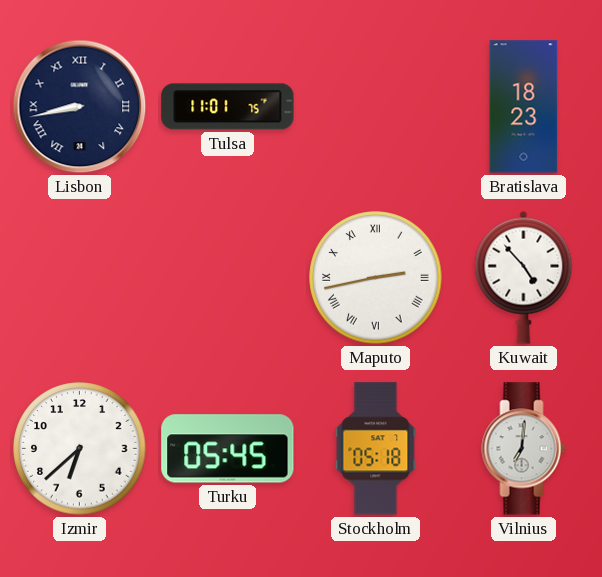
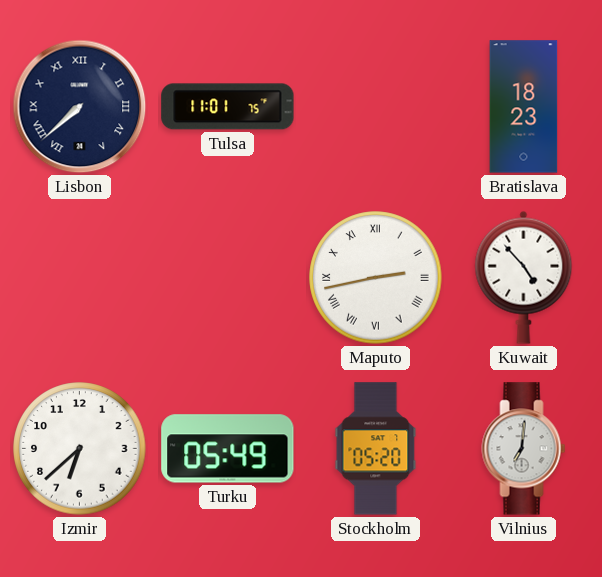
Lisbon: 8:43 -> 7:38 (80, 107)
Turku: 05:45 -> 05:49 (228, 449)
Stockholm: 05:18 -> 05:20 (376, 449)
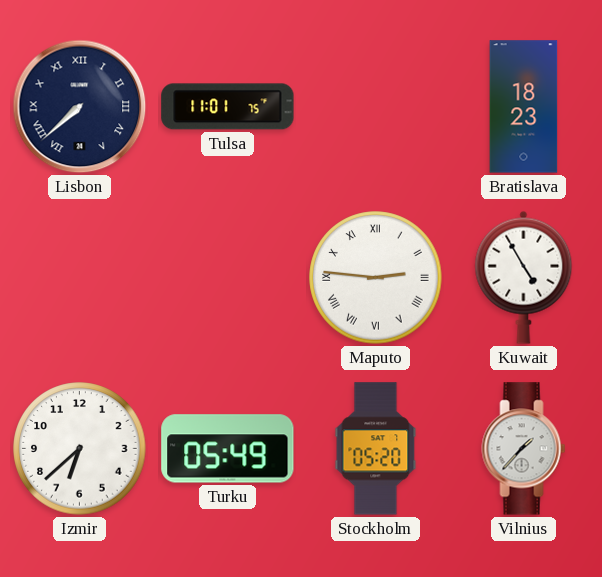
Maputo: 2:43 -> 2:46 (376, 278)
Kuwait: 4:53 -> 4:55 (524, 277)
Vilnius: 7:01 -> 1:37 (524, 449)
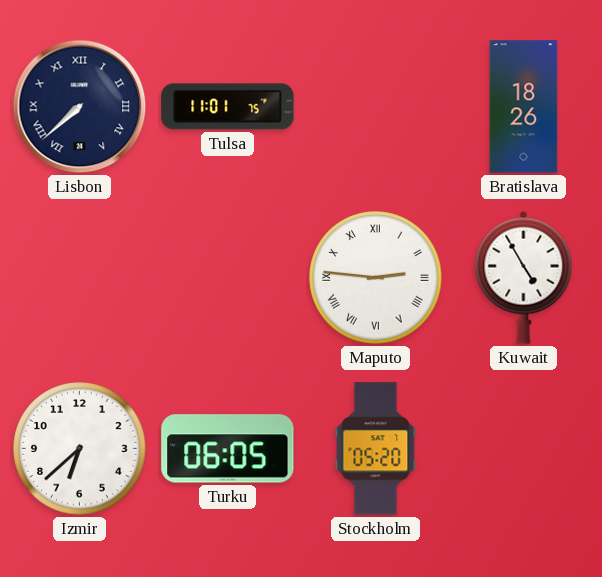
Bratislava: 18:23 -> 18:26 (524, 107)
Turku: 05:49 -> 06:05 (228, 449)
Vilnius: 1:37 -> none (524, 449)
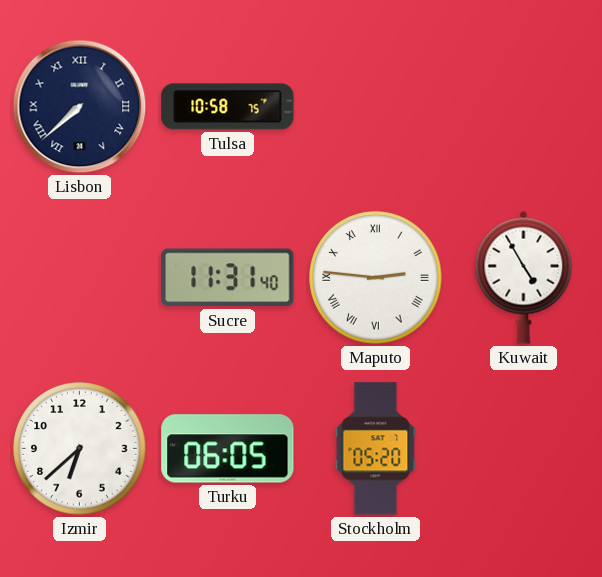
Tulsa: 11:01 -> 10:58 (228, 107)
Bratislava: 18:26 -> none (524, 107)
Sucre: none -> 11:31 (228, 278)
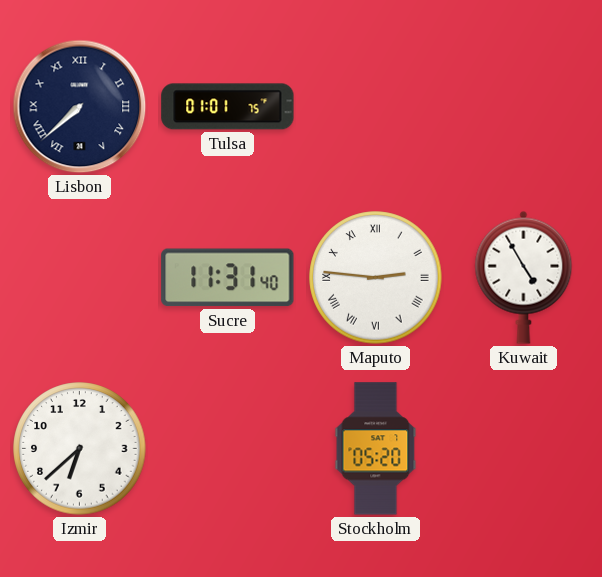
Tulsa: 10:58 -> 01:01 (228, 107)
Turku: 06:05 -> none (228, 449)
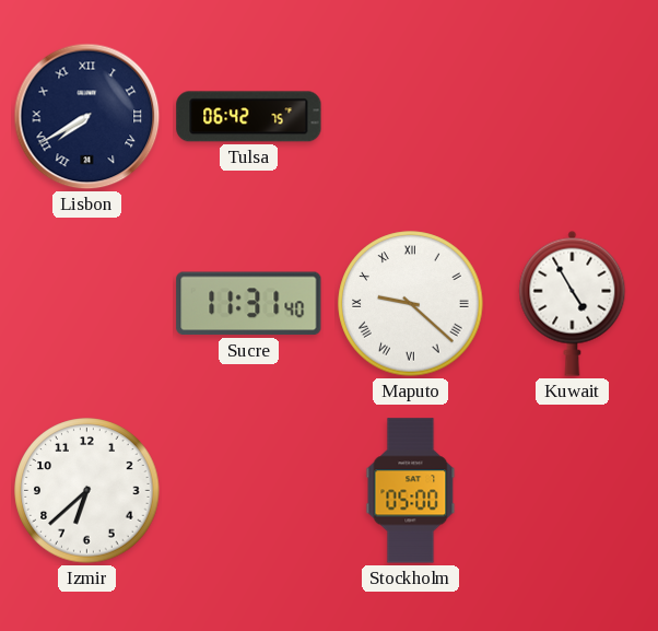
Lisbon: 7:38 -> 7:40 (87, 117)
Tulsa: 01:01 -> 06:42 (249, 117)
Maputo: 2:46 -> 9:22 (411, 304)
Stockholm: 05:20 -> 05:00 (411, 491)
